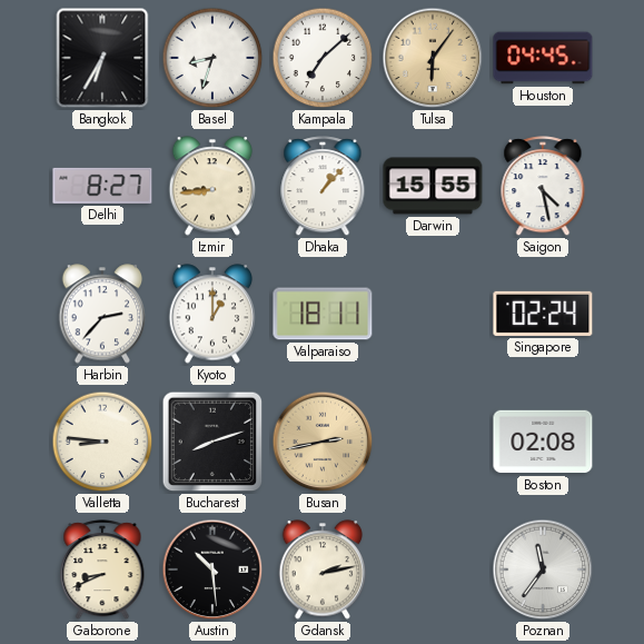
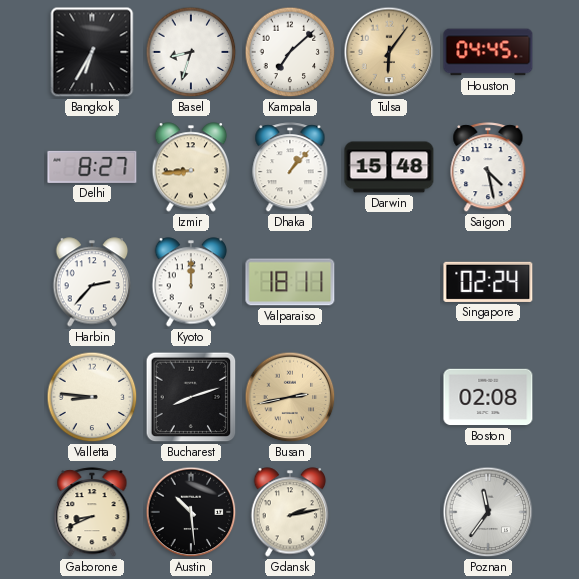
Darwin: 15:55 -> 15:48 (389, 167)
Kyoto: 1:00 -> 12:00 (191, 282)
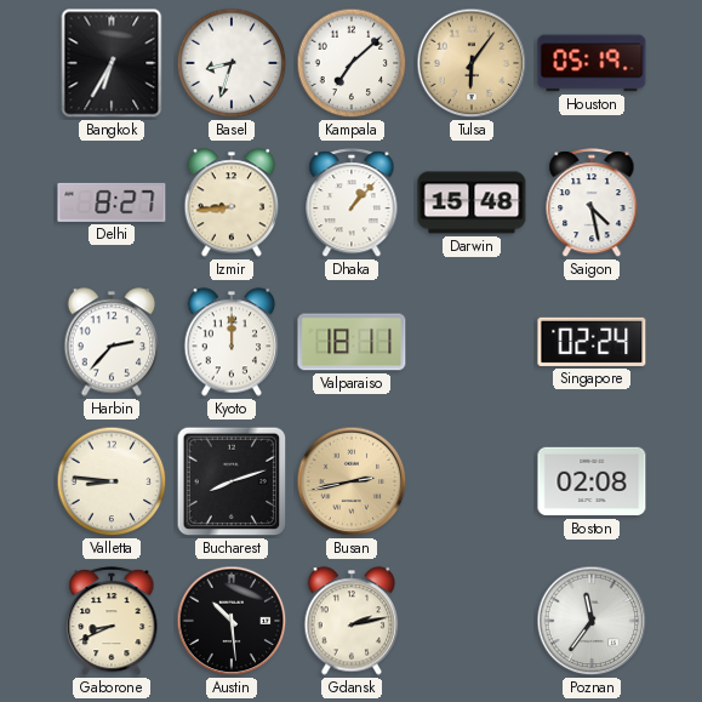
Houston: 04:45 -> 05:19 (592, 63)
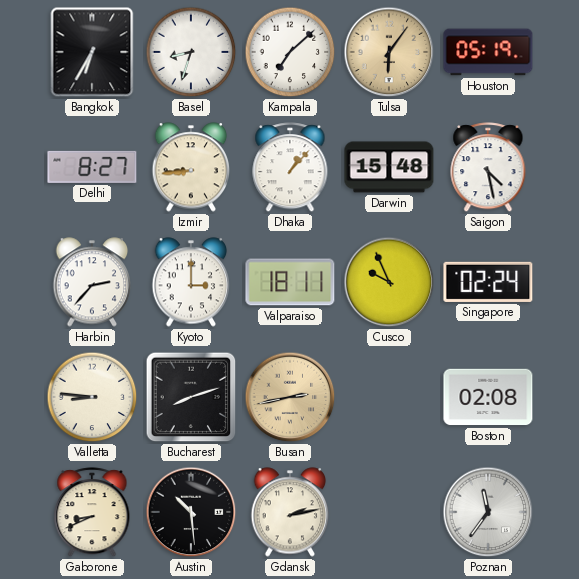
Kyoto: 12:00 -> 3:00 (191, 282)
Cusco: none -> 9:56 (389, 282)
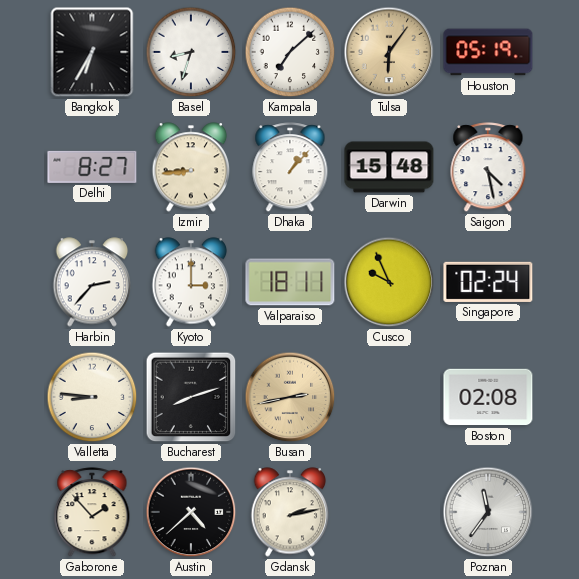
Gaborone: 8:41 -> 1:53 (92, 513)
Austin: 10:29 -> 4:38 (191, 512)
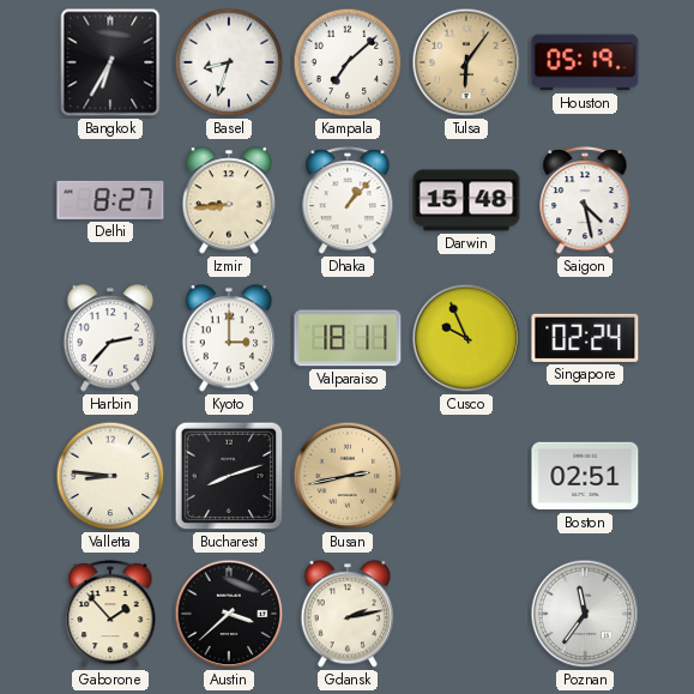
Boston: 02:08 -> 02:51 (585, 476)
Austin: 4:38 -> 3:38 (229, 614)
